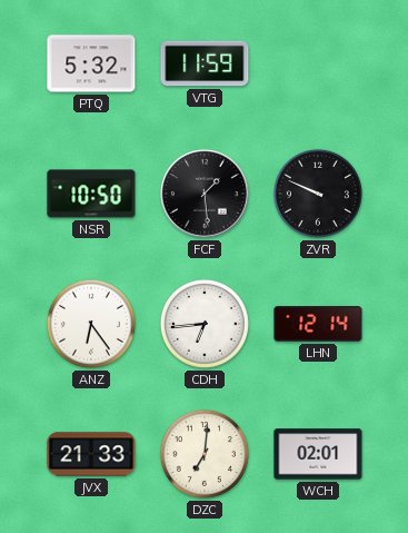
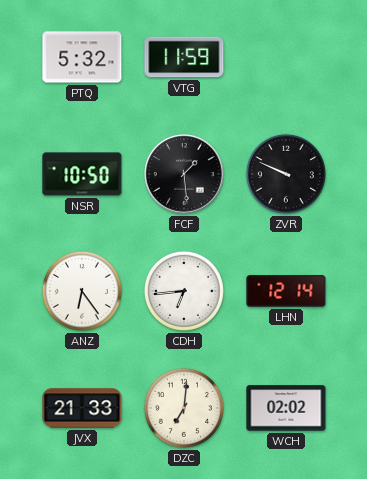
WCH: 02:01 -> 02:02 (286, 408)
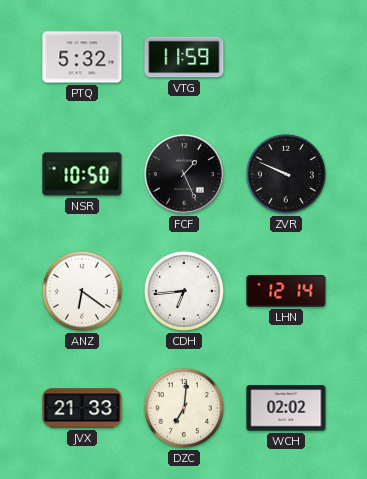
FCF: 1:29 -> 1:26 (184, 174)
ANZ: 6:24 -> 6:21 (82, 291)
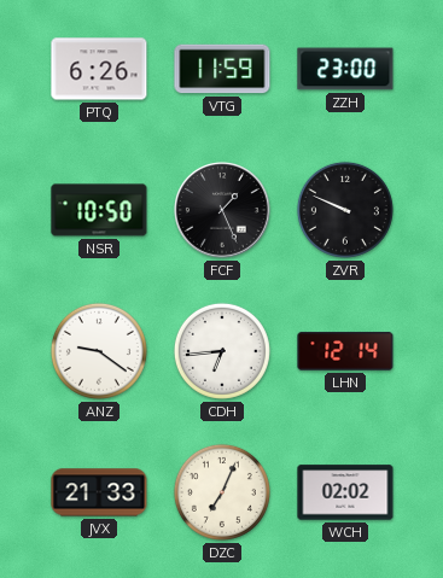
PTQ: 5:32 -> 6:26 (99, 69)
ZZH: none -> 23:00 (345, 69)
ANZ: 6:21 -> 9:21 (99, 351)
DZC: 7:01 -> 7:04 (222, 492)
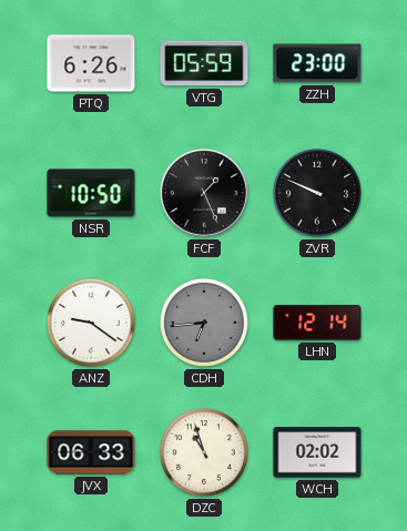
VTG: 11:59 -> 05:59 (204, 63)
CDH dial: white -> grey (204, 323)
JVX: 21:33 -> 06:33 (91, 452)
DZC: 7:04 -> 10:57 (204, 452)
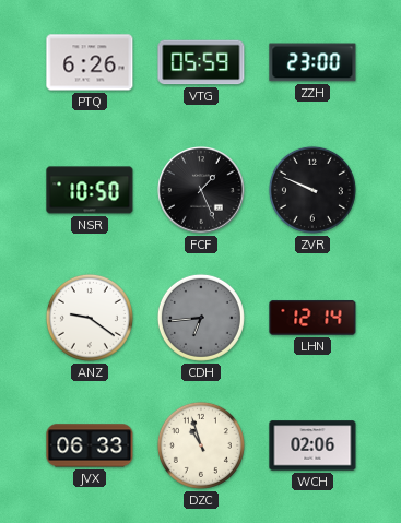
WCH: 02:02 -> 02:06 (312, 445)
